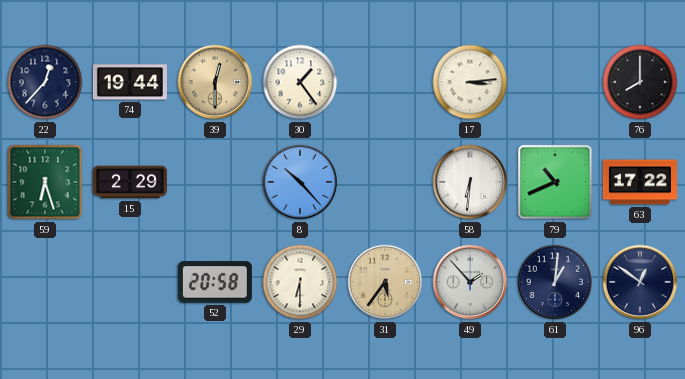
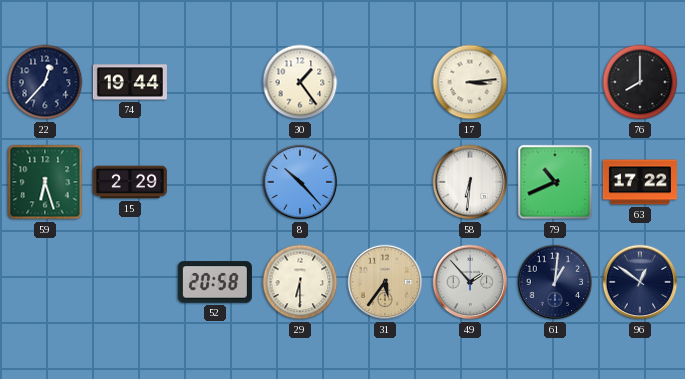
39: 12:30 -> none (215, 82)
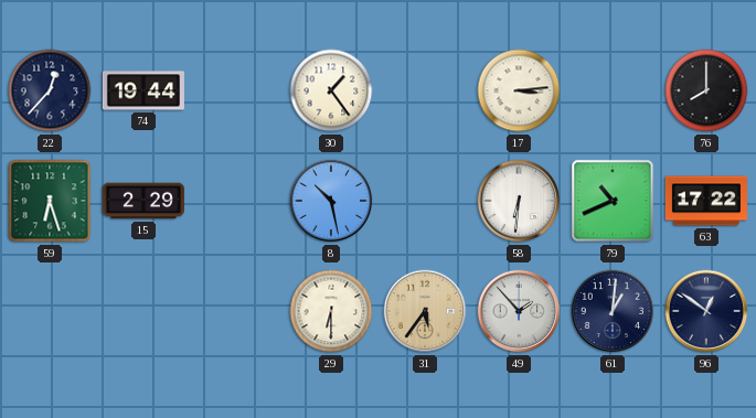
8: 10:23 -> 10:28 (331, 201)
52: 20:58 -> none (215, 282)
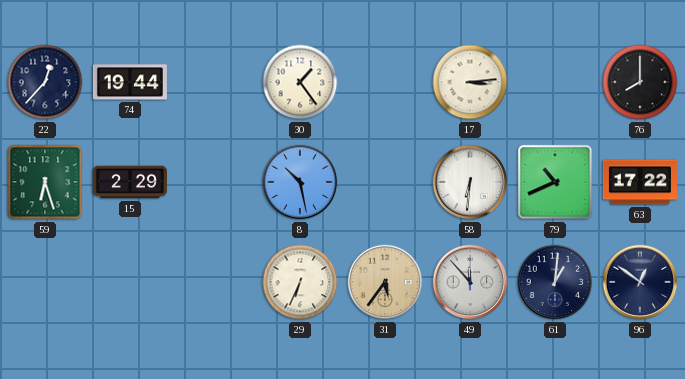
29: 6:30 -> 6:34 (300, 282)
49: 1:53 -> 11:53 (470, 282)
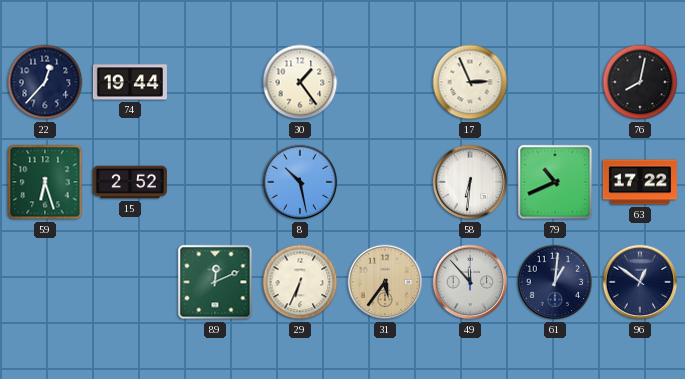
17: 3:14 -> 2:56 (470, 82)
76: 8:00 -> 8:02 (640, 82)
15: 2:29 -> 2:52 (130, 182)
89: none -> 12:11 (215, 282)
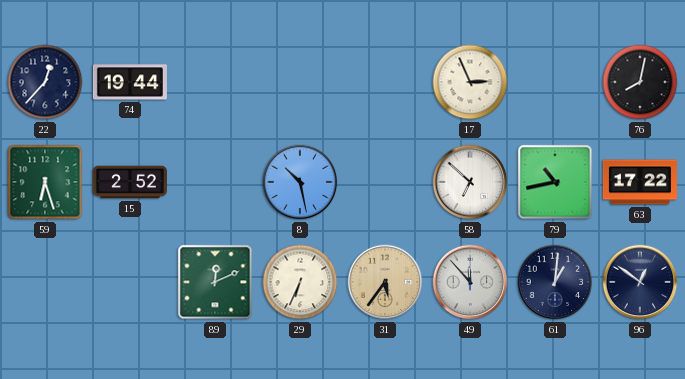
30: 1:24 -> none (300, 82)
58: 6:31 -> 6:52 (470, 182)
79: 10:41 -> 10:43 (555, 182)
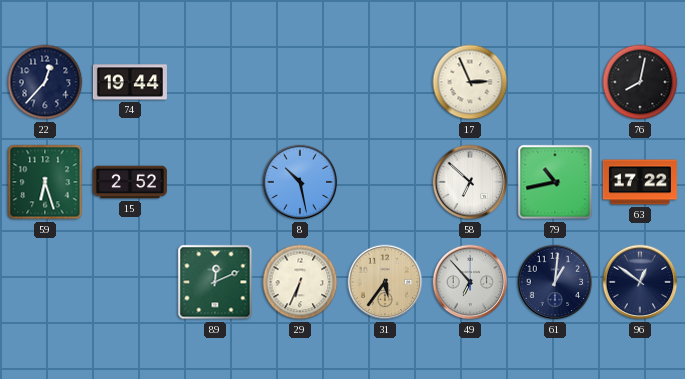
49: 11:53 -> 6:53 (470, 282)
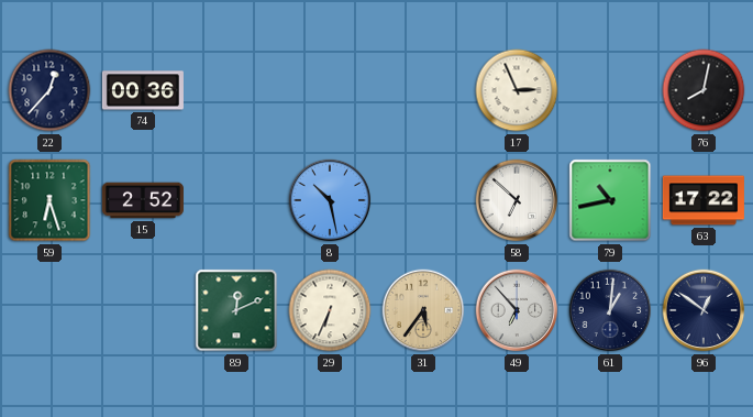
74: 19:44 -> 00:36 (143, 90)
